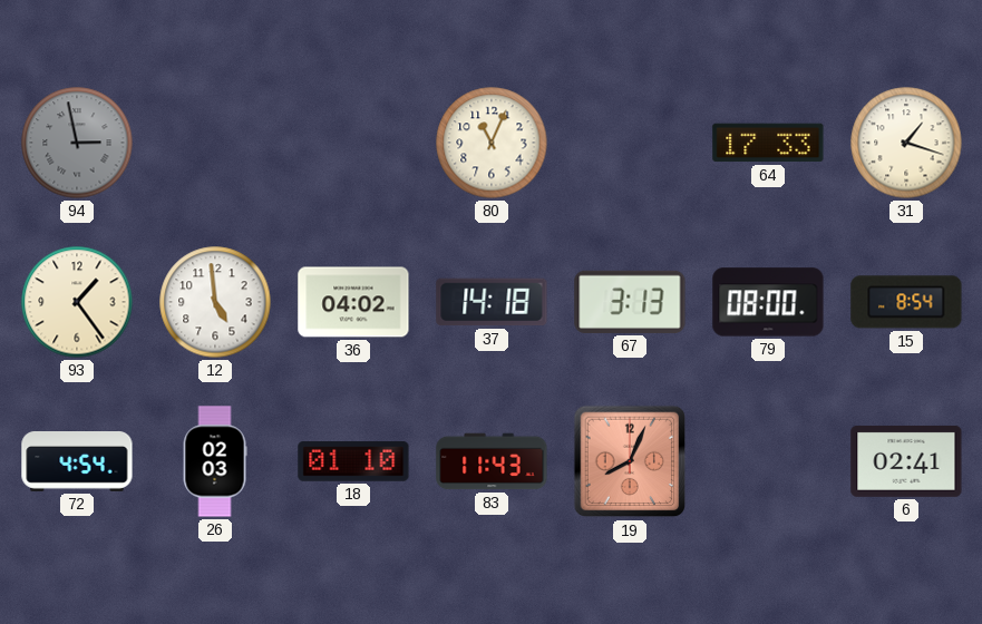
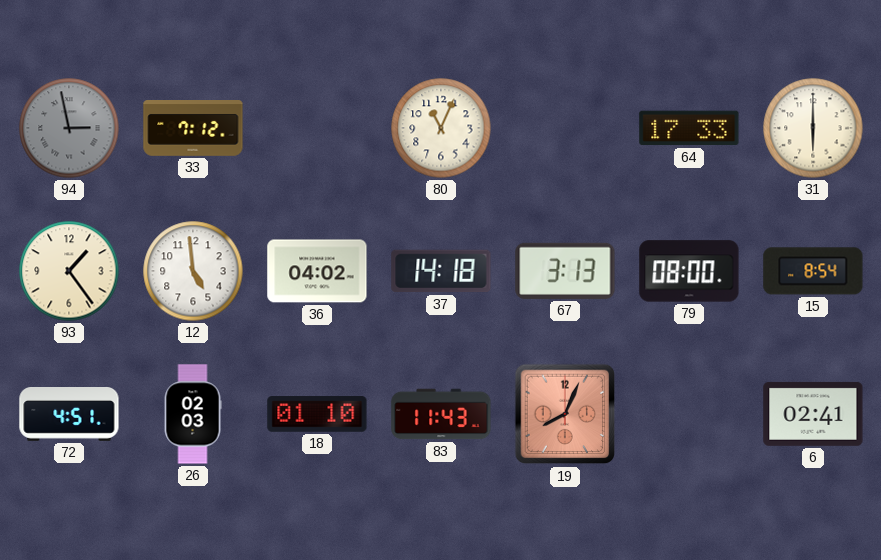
33: none -> 7:12 (193, 129)
31: 1:18 -> 6:00 (813, 128)
72: 4:54 -> 4:51 (69, 415)
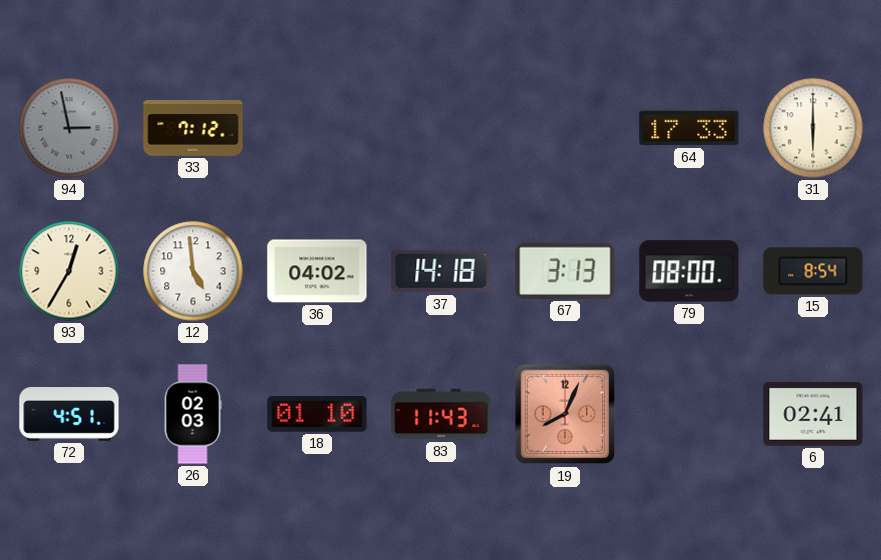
80: 11:04 -> none (441, 128)
93: 1:24 -> 12:35 (69, 271)
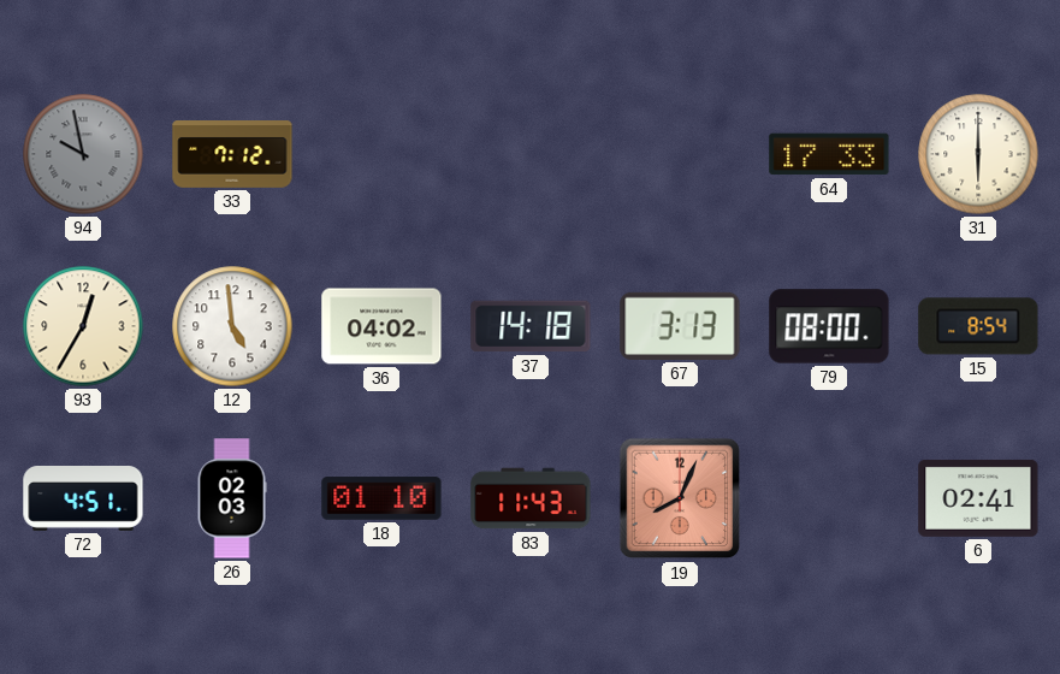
94: 2:58 -> 9:58 (83, 154)
